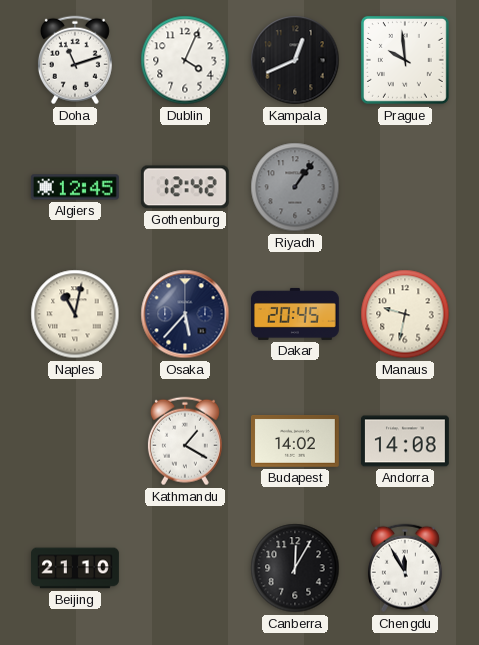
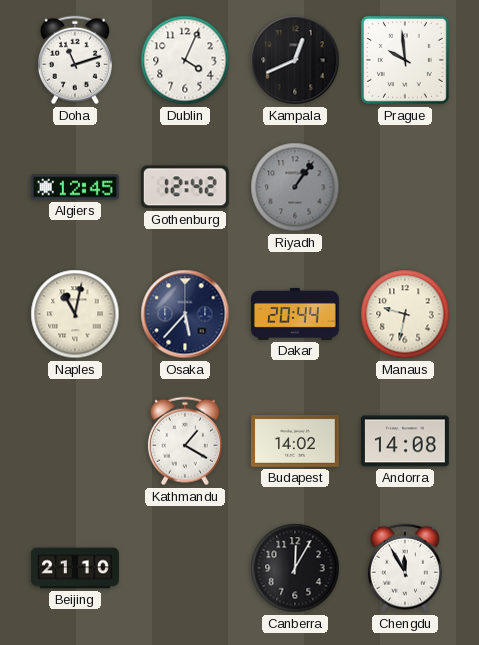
Dakar: 20:45 -> 20:44 (296, 314)
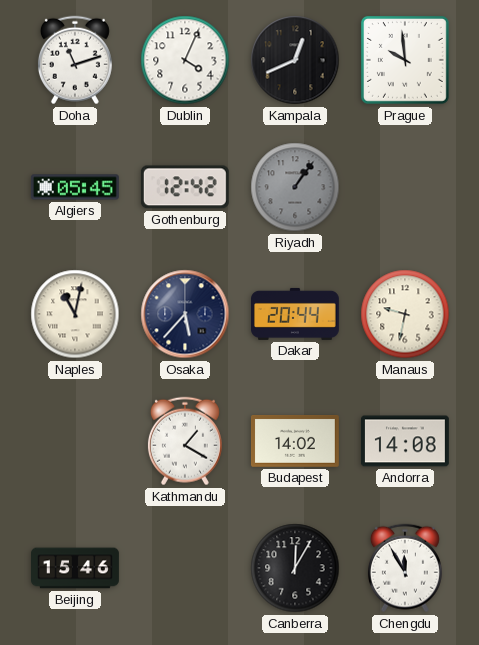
Algiers: 12:45 -> 05:45 (75, 187)
Beijing: 21:10 -> 15:46 (76, 568)
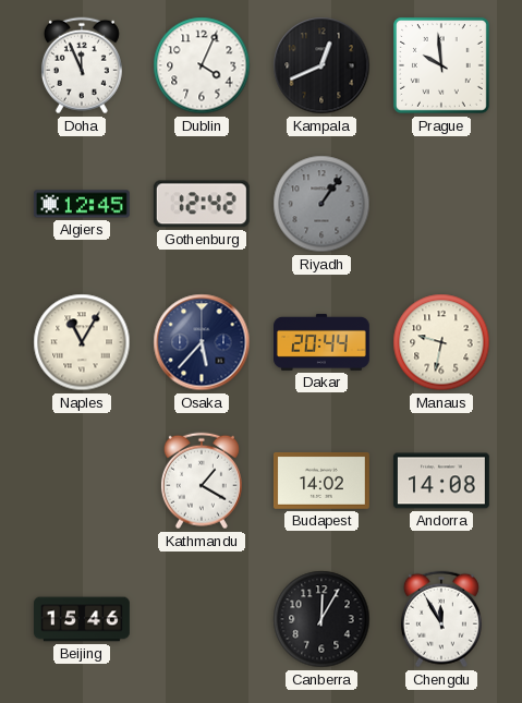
Doha: 11:12 -> 11:56 (82, 65)
Algiers: 05:45 -> 12:45 (82, 204)
Naples: 11:02 -> 11:05 (82, 342)
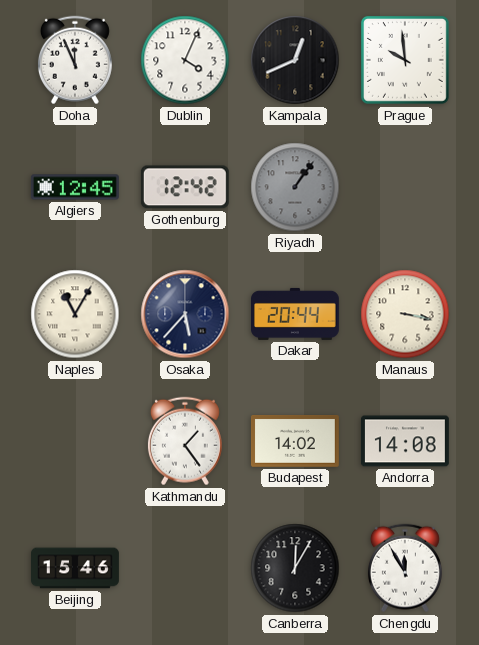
Manaus: 9:32 -> 3:17 (405, 314)
Kathmandu: 1:20 -> 1:24 (185, 441)
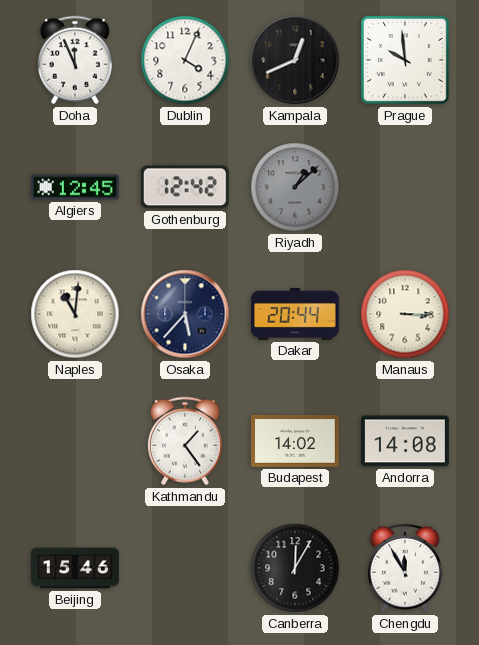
Riyadh: 1:06 -> 1:08 (295, 187)
Naples: 11:05 -> 11:01 (75, 314)
Manaus: 3:17 -> 3:15 (405, 314)
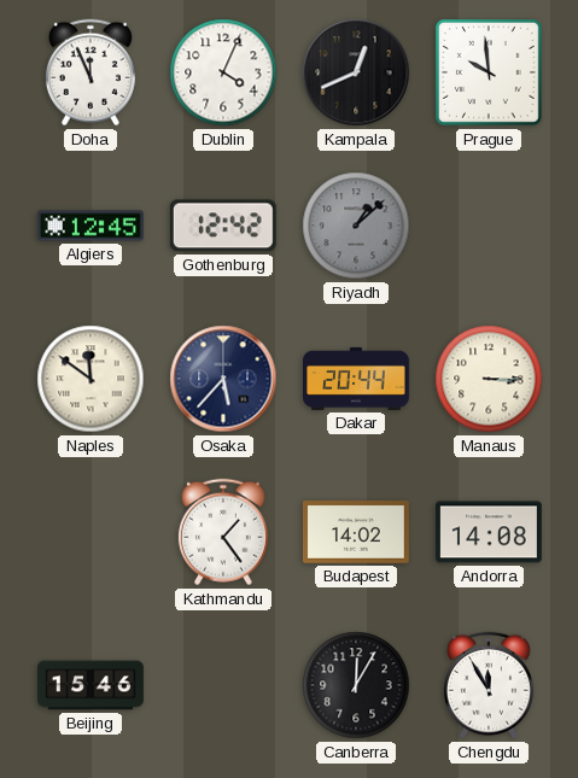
Naples: 11:01 -> 11:51 (91, 379)
